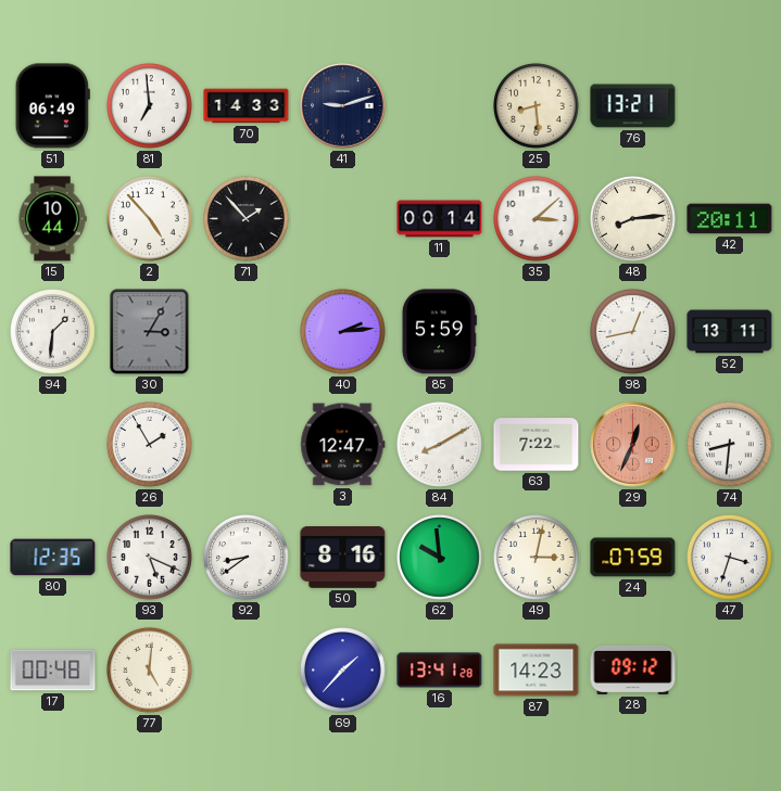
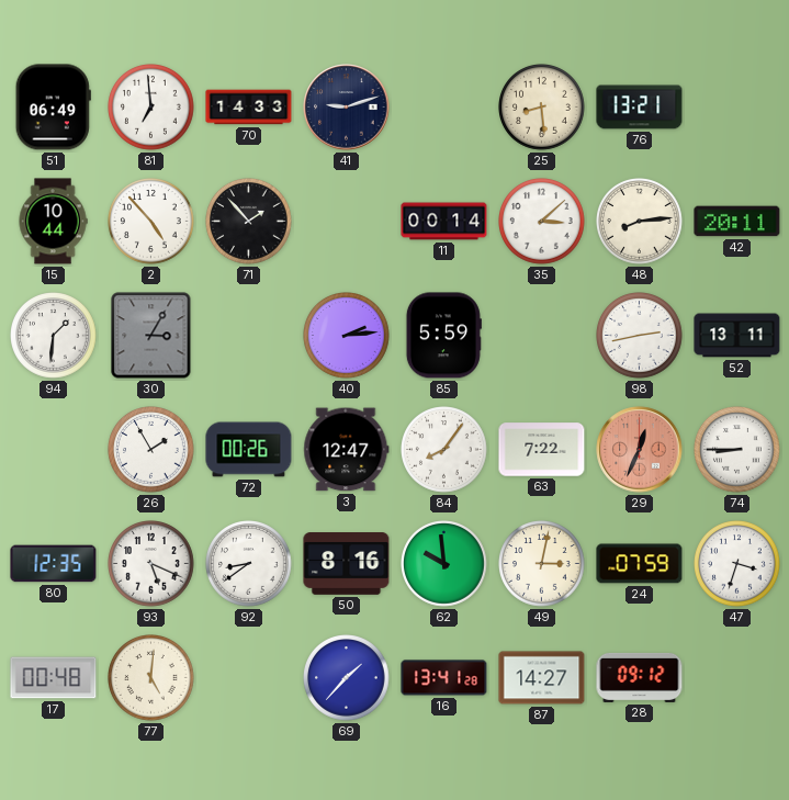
98: 12:43 -> 2:43 (640, 336)
72: none -> 00:26 (249, 450)
84: 8:10 -> 8:06 (444, 450)
74: 8:31 -> 8:45 (737, 450)
87: 14:23 -> 14:27 (542, 678)
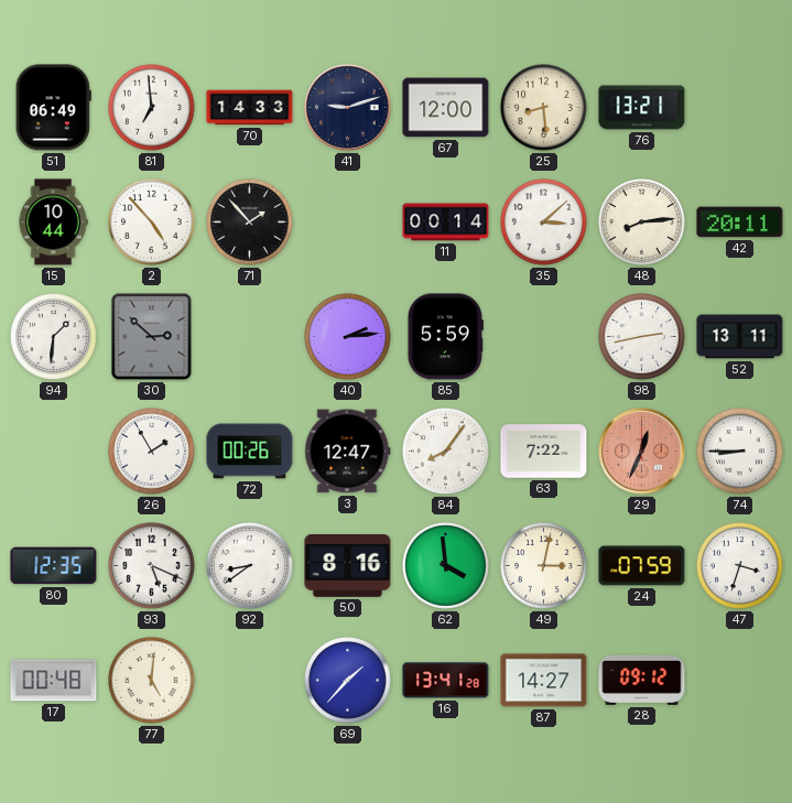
67: none -> 12:00 (446, 108)
30: 3:05 -> 2:52 (152, 337)
62: 9:59 -> 3:59 (446, 566)
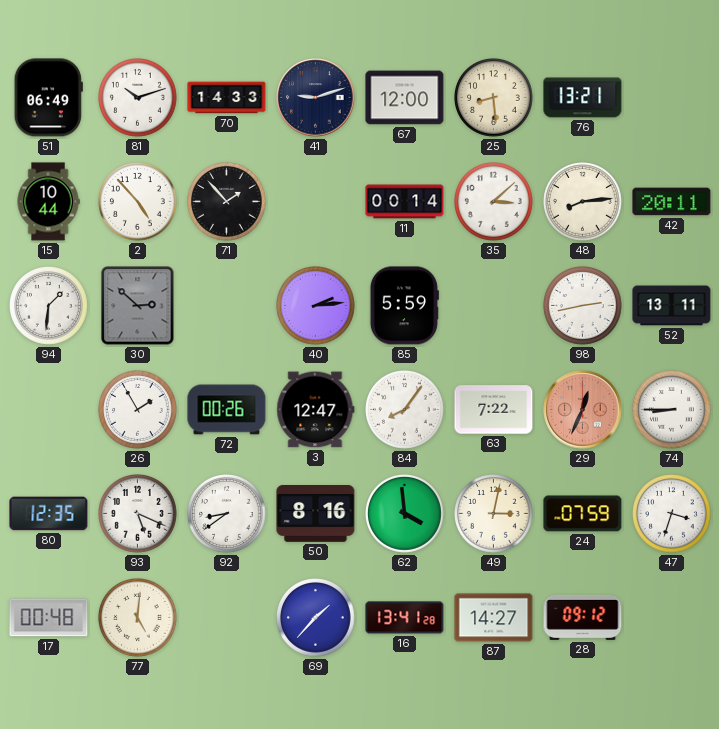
81: 6:59 -> 10:12 (138, 98)
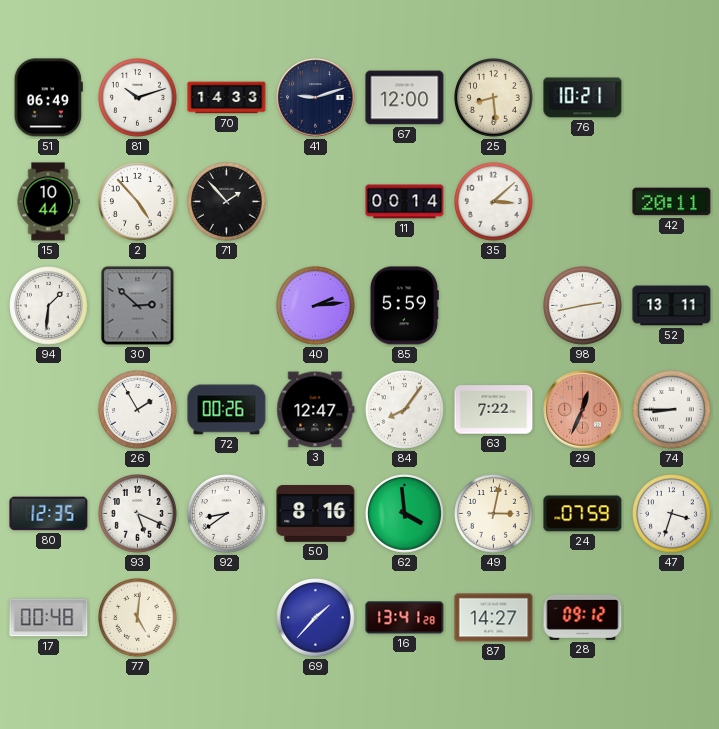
76: 13:21 -> 10:21 (583, 98)
48: 8:14 -> none (583, 202)
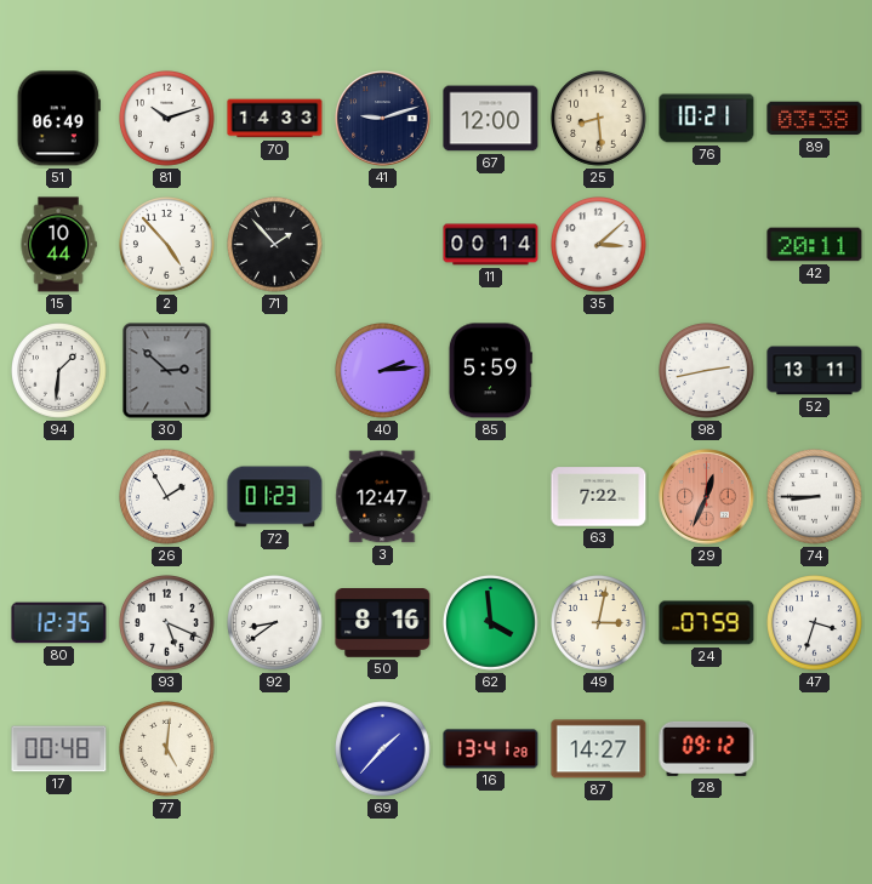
89: none -> 03:38 (815, 119)
72: 00:26 -> 01:23 (275, 497)
84: 8:06 -> none (405, 410)
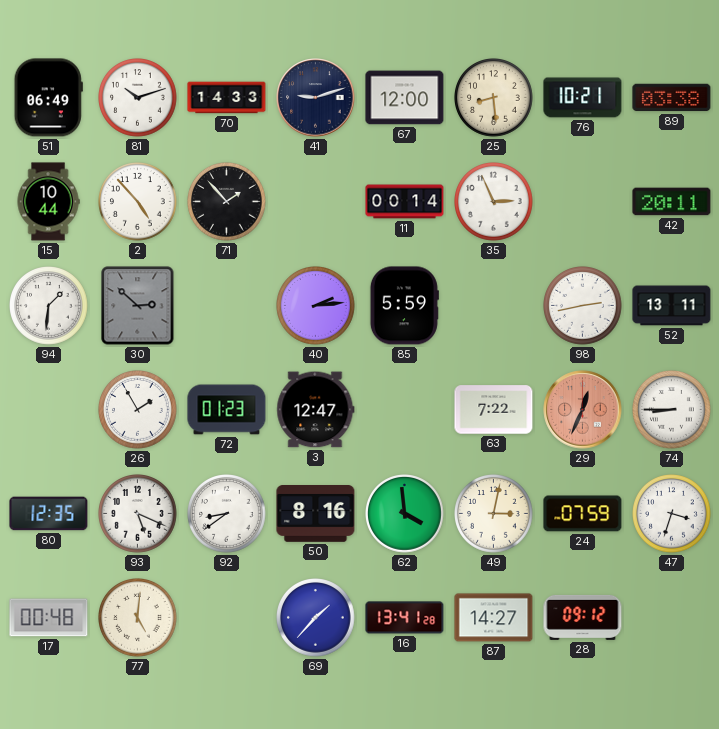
35: 3:08 -> 2:56 (494, 202)
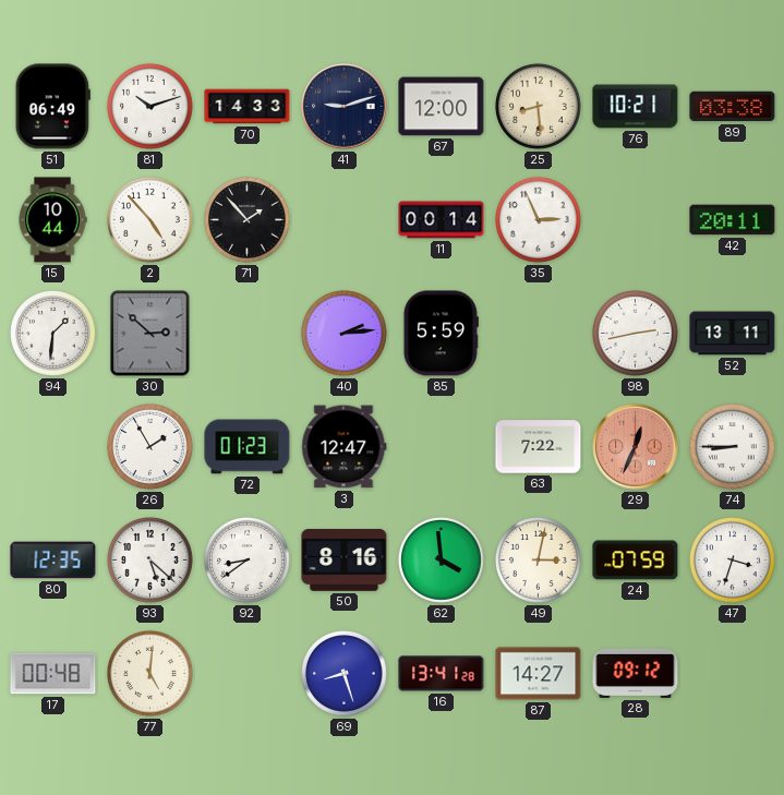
93: 5:19 -> 5:22 (150, 561)
69: 1:37 -> 8:27 (345, 674)
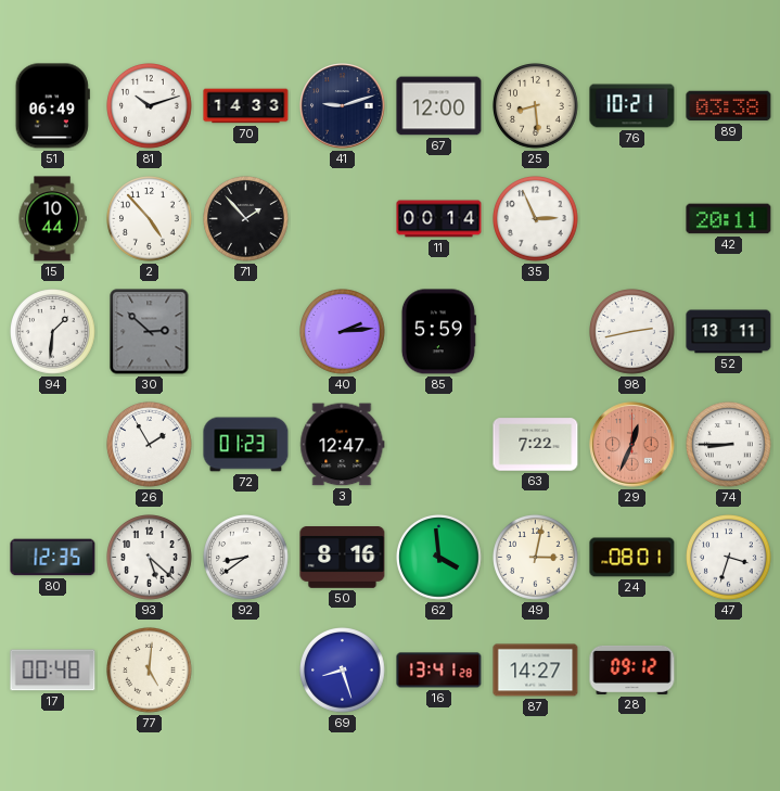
24: 07:59 -> 08:01 (632, 558)
